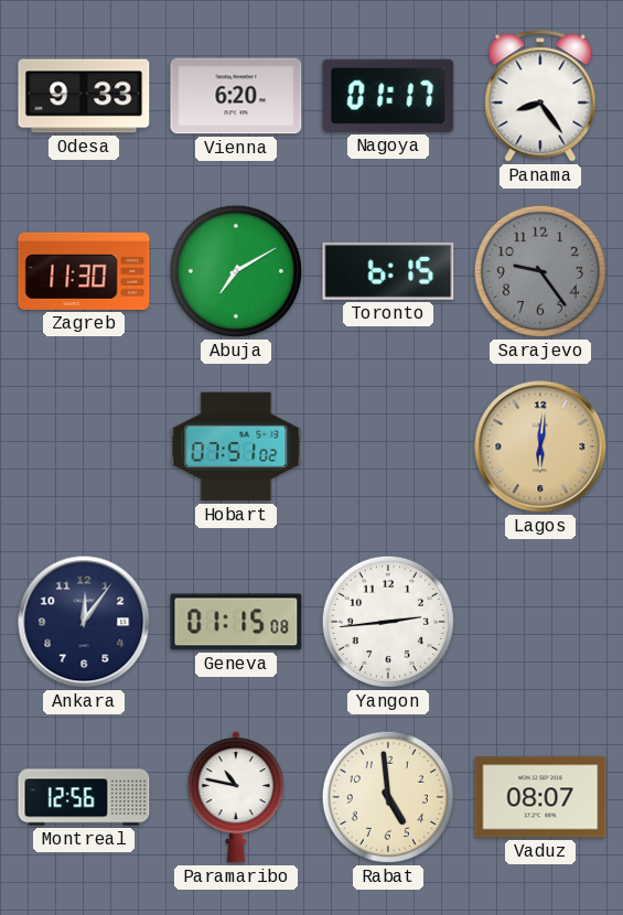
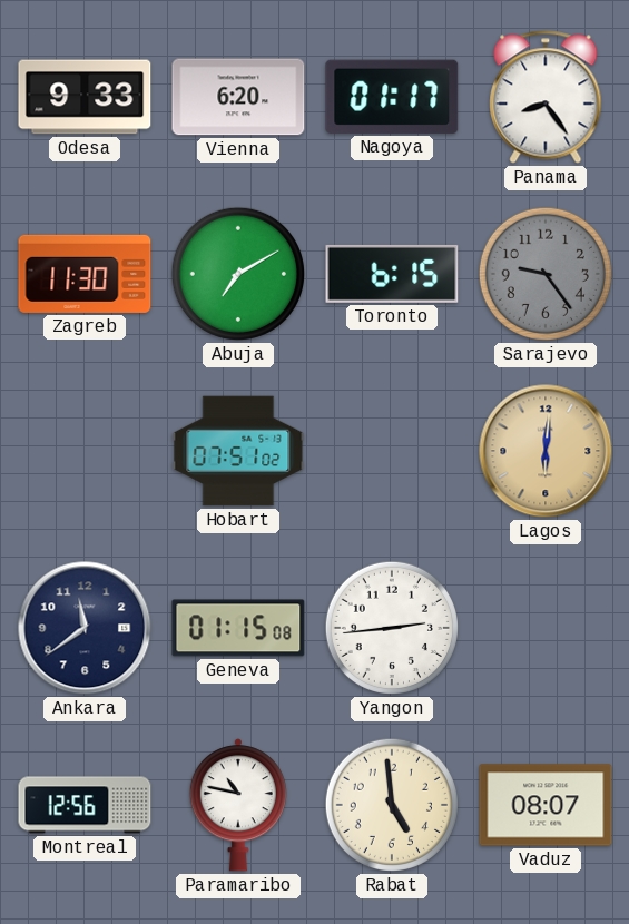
Ankara: 12:06 -> 11:39 (85, 628)
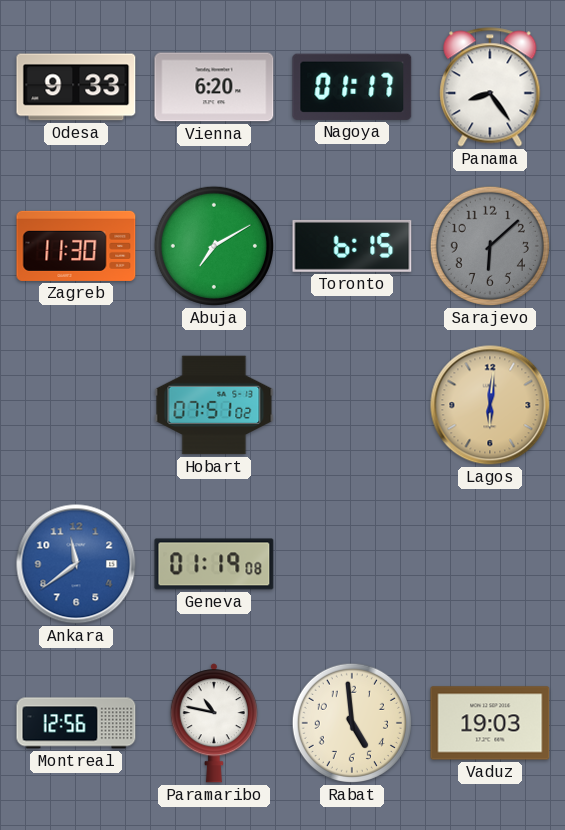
Sarajevo: 9:24 -> 6:08 (490, 246)
Ankara dial: navy -> blue (76, 564)
Geneva: 01:15 -> 01:19 (214, 564)
Yangon: 2:44 -> none (392, 628)
Vaduz: 08:07 -> 19:03 (490, 723)
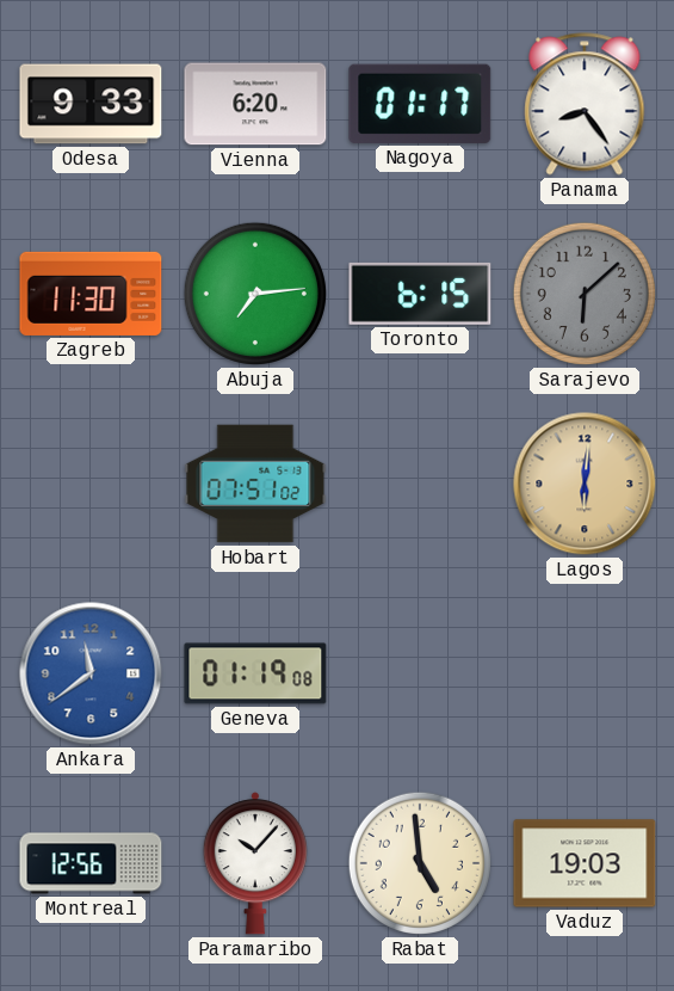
Abuja: 7:10 -> 7:14 (255, 294)
Paramaribo: 10:47 -> 10:07 (255, 863)
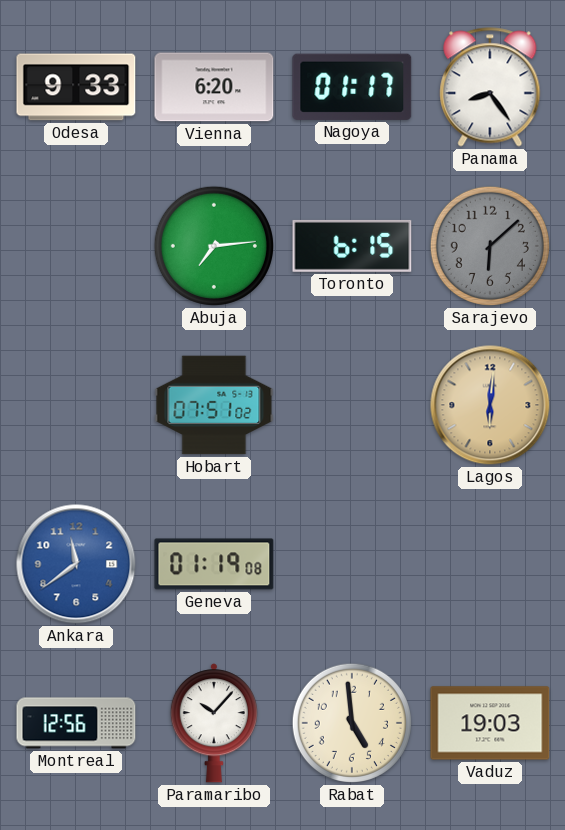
Zagreb: 11:30 -> none (91, 294)
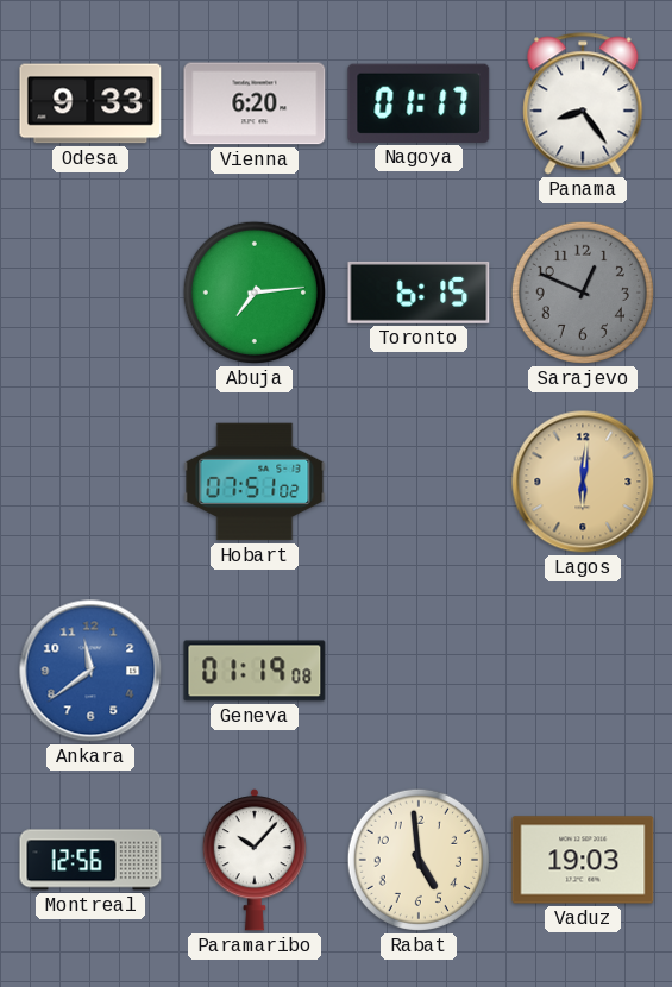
Sarajevo: 6:08 -> 12:49 (583, 293)
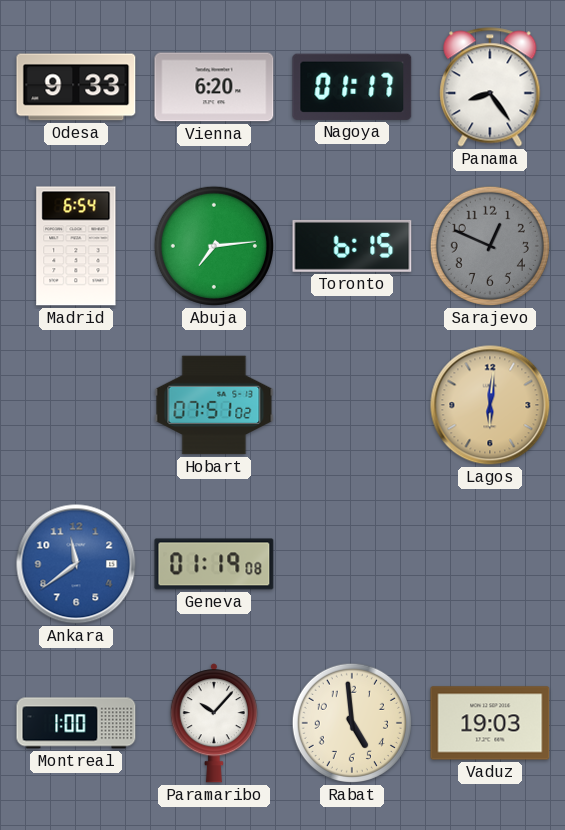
Madrid: none -> 6:54 (76, 246)
Montreal: 12:56 -> 1:00 (76, 723)
